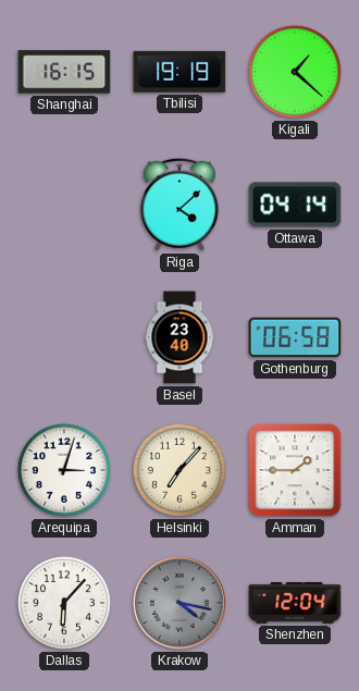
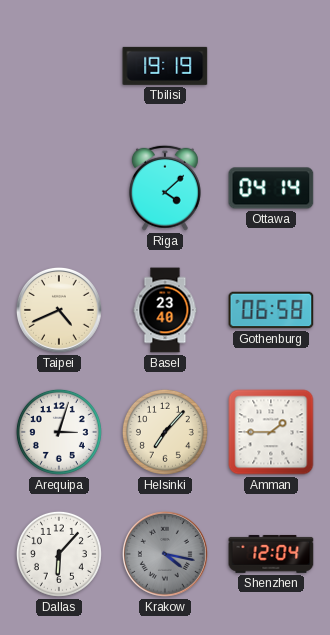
Shanghai: 16:15 -> none (64, 72)
Kigali: 1:22 -> none (295, 72)
Taipei: none -> 4:41 (59, 310)
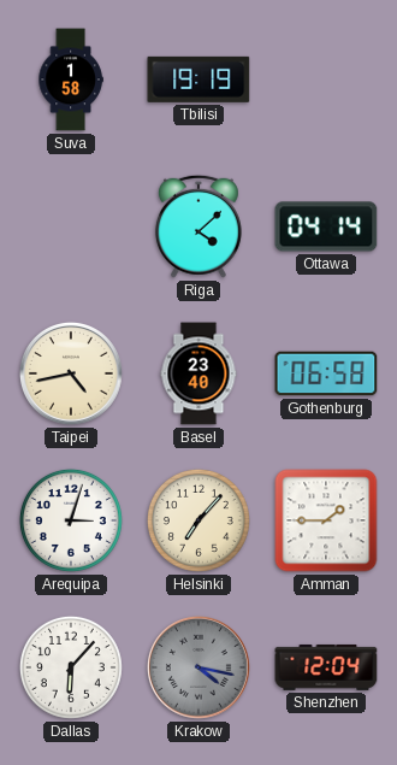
Suva: none -> 1:58 (71, 80)
Taipei: 4:41 -> 4:43 (71, 373)
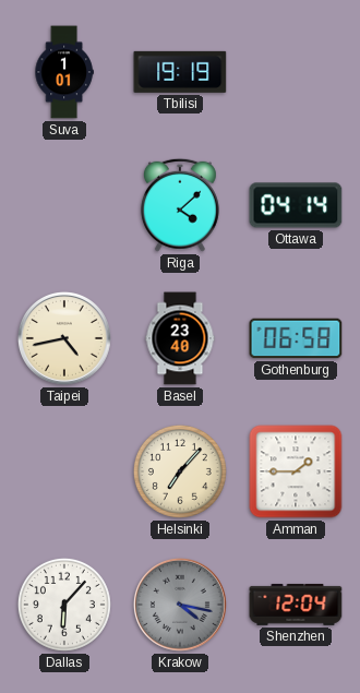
Suva: 1:58 -> 1:01 (64, 72)
Arequipa: 3:03 -> none (71, 520)
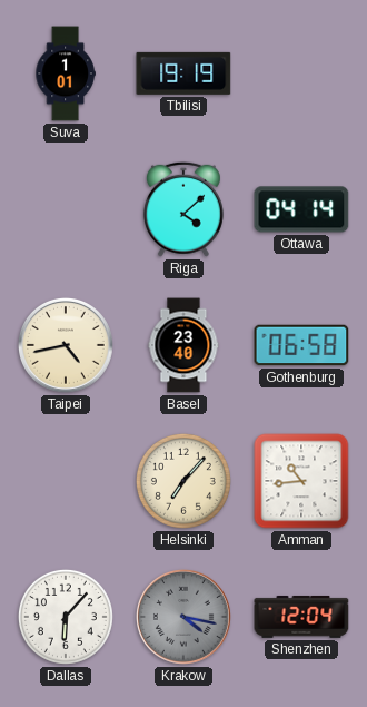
Amman: 1:45 -> 10:44 (301, 481)
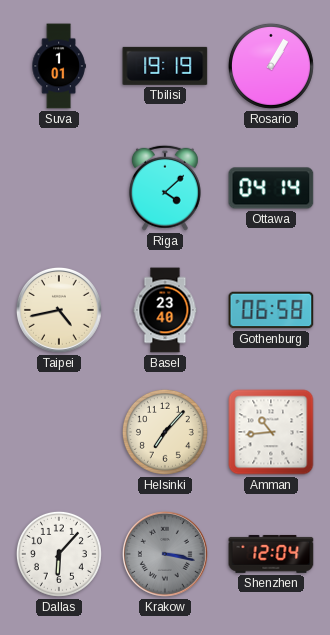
Rosario: none -> 1:05 (271, 66)
Krakow: 4:17 -> 3:17 (165, 554)
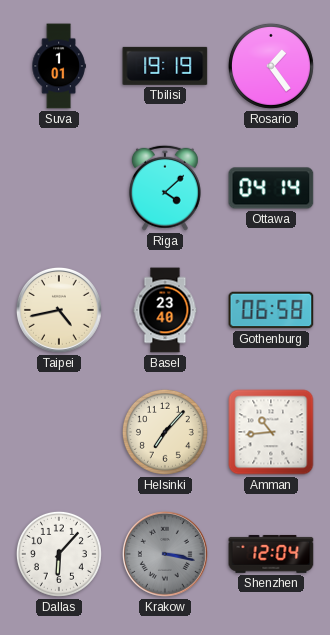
Rosario: 1:05 -> 1:24 (271, 66)
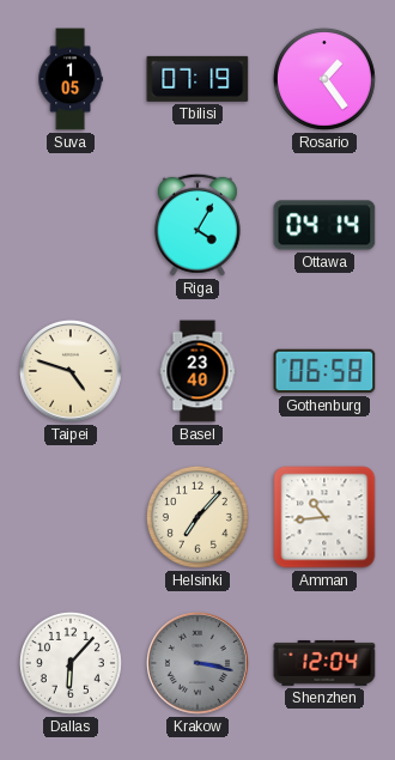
Suva: 1:01 -> 1:05 (71, 79)
Tbilisi: 19:19 -> 07:19 (197, 79)
Riga: 4:08 -> 4:05 (197, 225)
Taipei: 4:43 -> 4:48 (71, 371)
